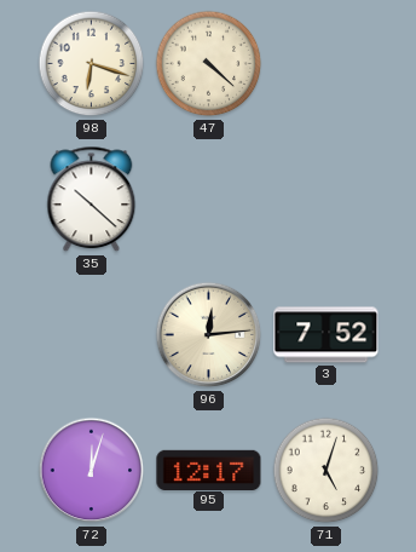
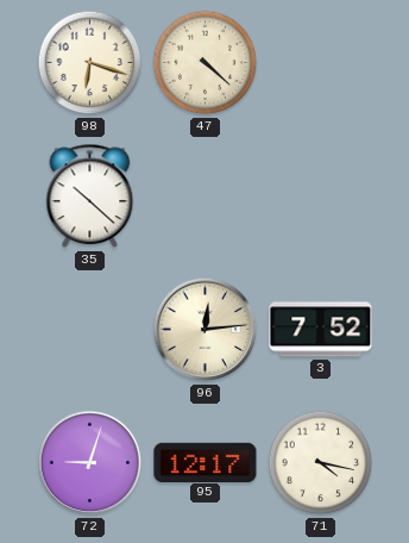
72: 12:03 -> 9:03 (90, 463)
71: 5:03 -> 4:17 (321, 463)
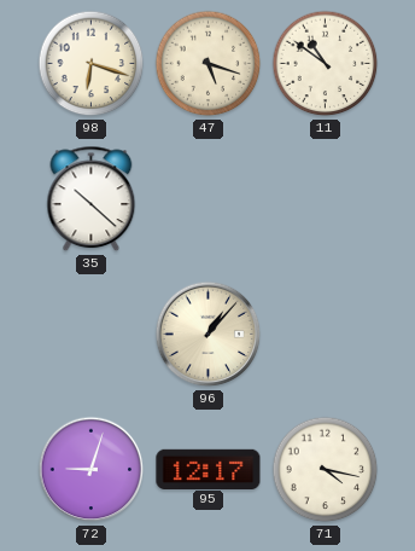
47: 4:22 -> 5:18 (209, 64)
11: none -> 10:51 (326, 64)
96: 12:14 -> 1:07 (209, 335)
3: 7:52 -> none (321, 330)
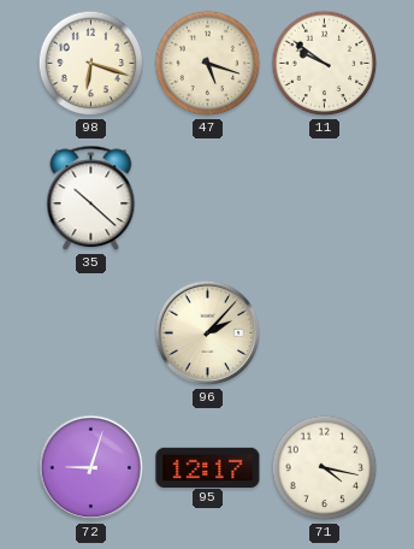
11: 10:51 -> 9:51 (325, 64)
96: 1:07 -> 2:07 (208, 333)
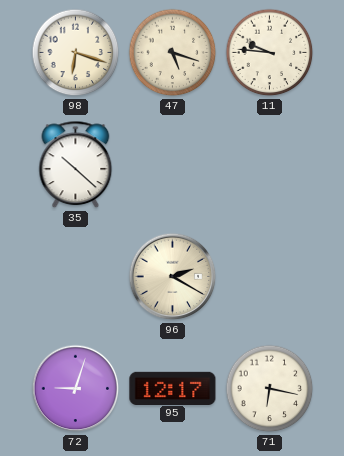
11: 9:51 -> 9:46 (270, 53)
96: 2:07 -> 2:20 (173, 277)
71: 4:17 -> 6:17 (270, 389)
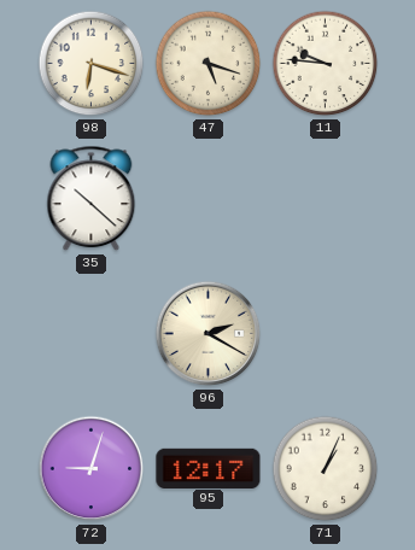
71: 6:17 -> 1:04 (326, 469)
